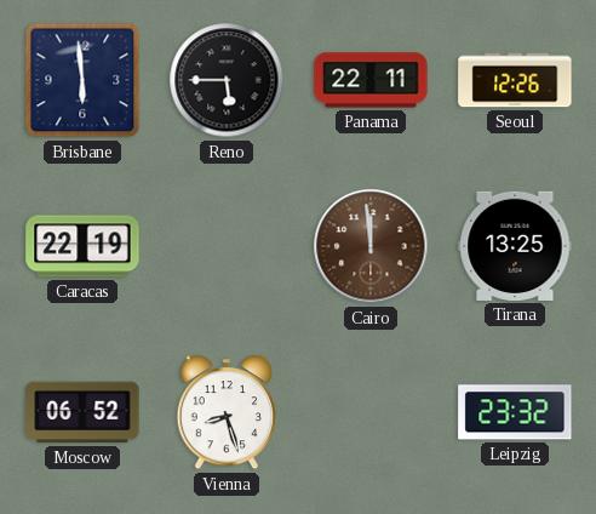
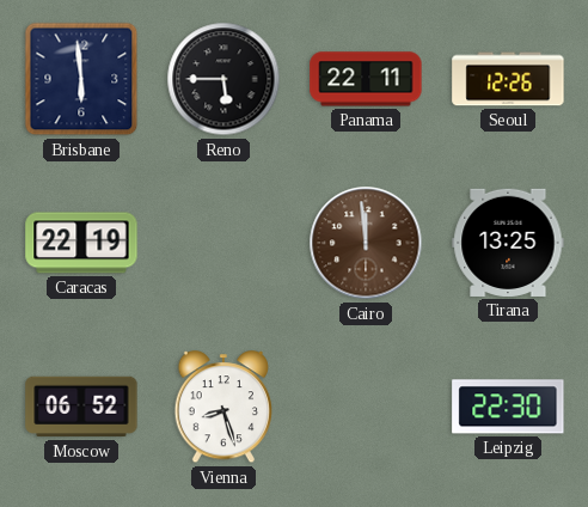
Leipzig: 23:32 -> 22:30 (508, 407)
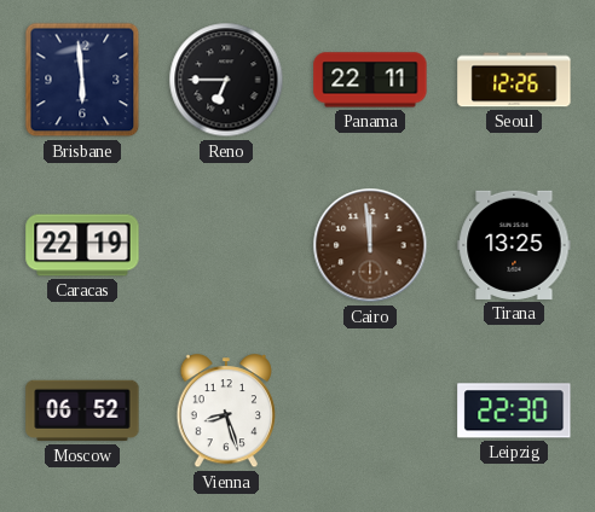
Reno: 5:45 -> 6:45 (226, 80)
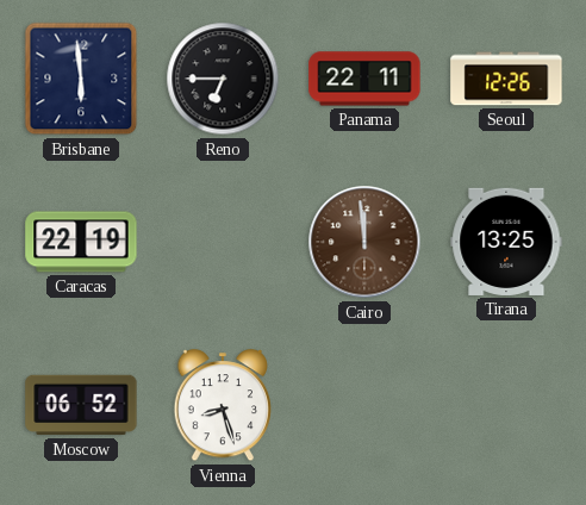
Leipzig: 22:30 -> none (514, 411)
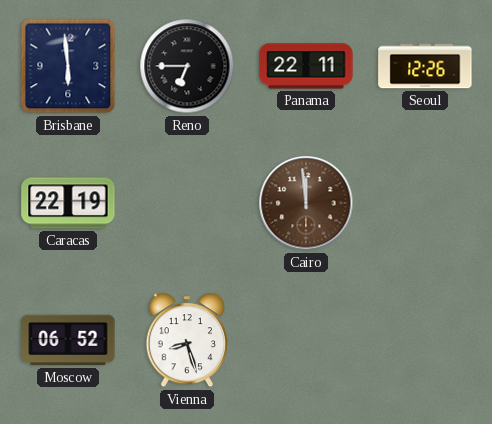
Tirana: 13:25 -> none (506, 242)
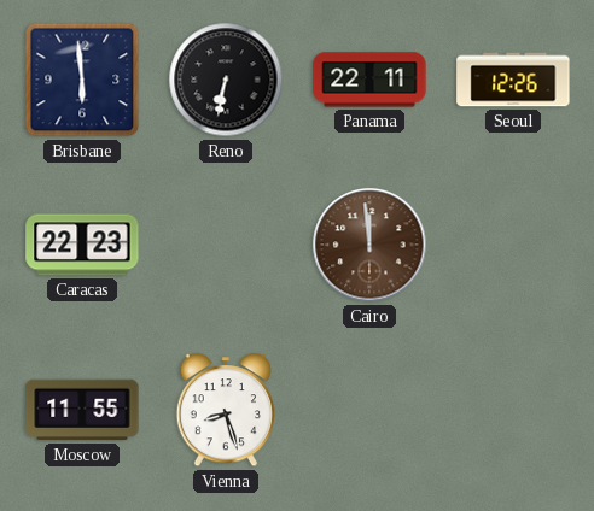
Reno: 6:45 -> 6:32 (226, 80)
Caracas: 22:19 -> 22:23 (82, 245)
Moscow: 06:52 -> 11:55 (82, 410)
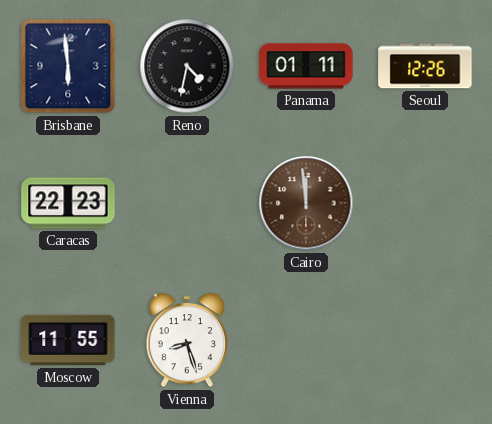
Reno: 6:32 -> 4:32 (187, 66)
Panama: 22:11 -> 01:11 (306, 66)
